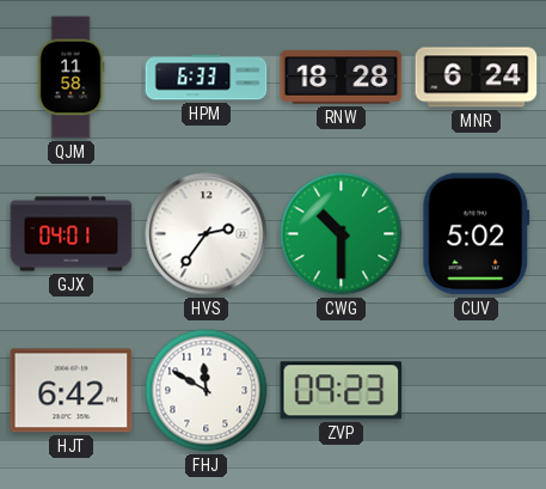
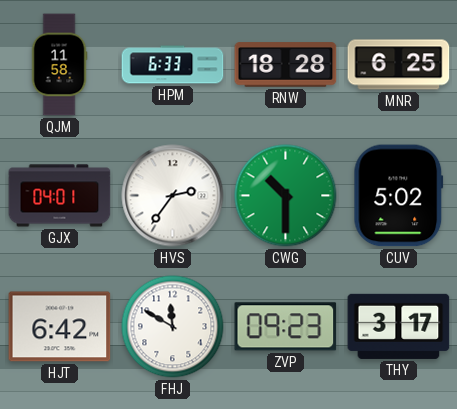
MNR: 6:24 -> 6:25 (399, 65)
THY: none -> 3:17 (399, 326)
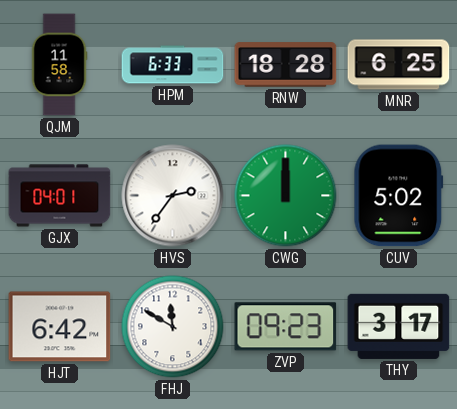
CWG: 10:30 -> 12:00 (286, 196)
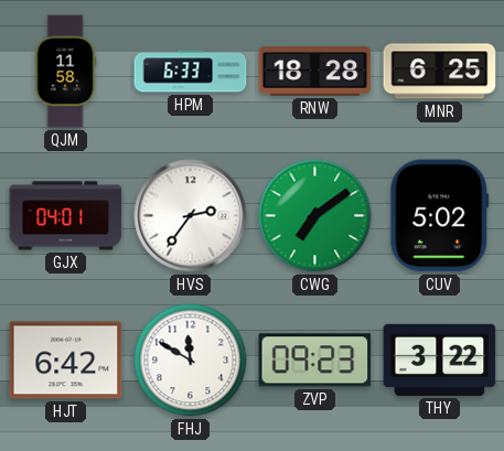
CWG: 12:00 -> 7:09 (315, 216)
THY: 3:17 -> 3:22 (440, 359)
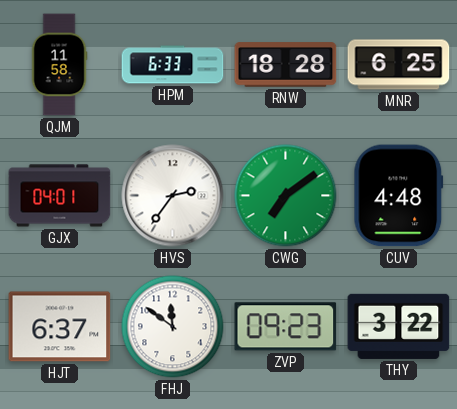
CUV: 5:02 -> 4:48 (399, 196)
HJT: 6:42 -> 6:37 (60, 327)
FHJ: 11:50 -> 11:51 (173, 327)
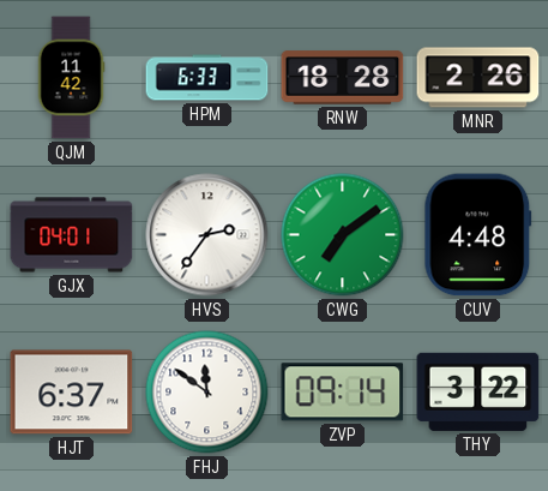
QJM: 11:58 -> 11:42 (71, 78)
MNR: 6:25 -> 2:26 (478, 78)
ZVP: 09:23 -> 09:14 (343, 393)
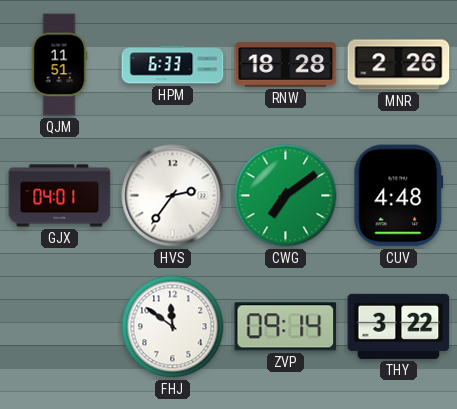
QJM: 11:42 -> 11:51 (59, 65)
HJT: 6:37 -> none (72, 393)
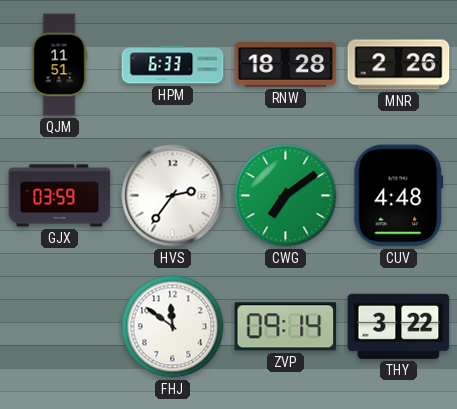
GJX: 04:01 -> 03:59 (60, 196)
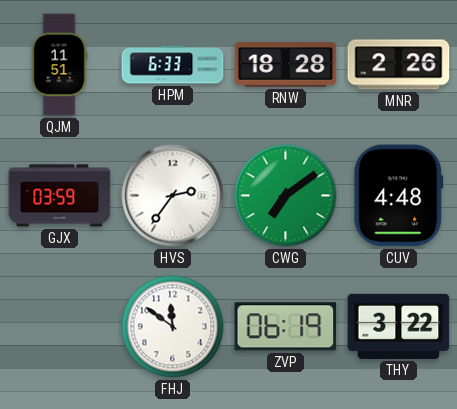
ZVP: 09:14 -> 06:19 (286, 327)
